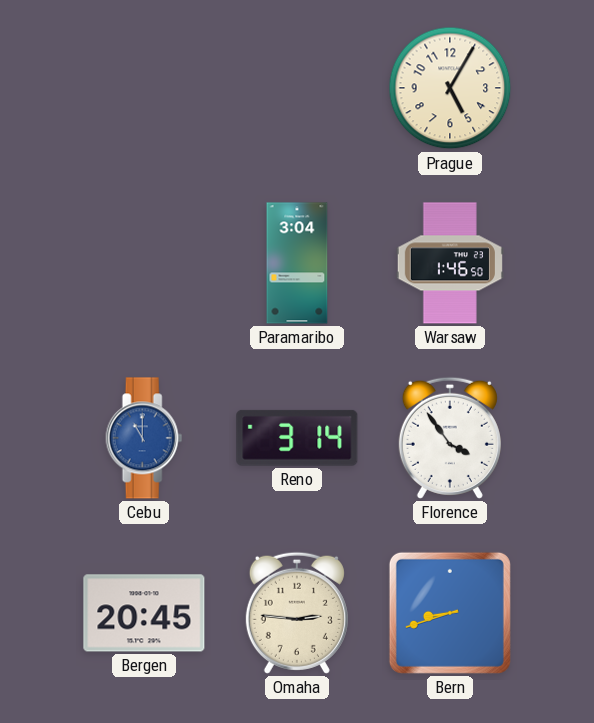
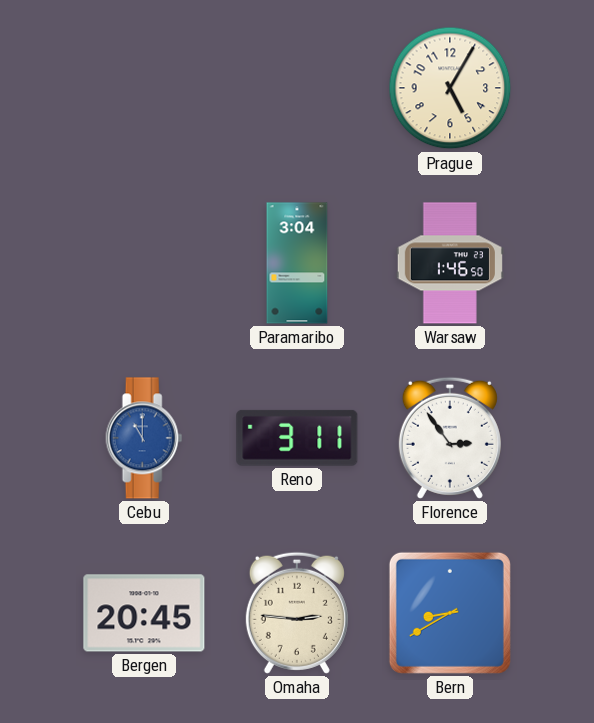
Reno: 3:14 -> 3:11 (297, 438)
Florence: 3:54 -> 2:54 (450, 438)
Bern: 8:42 -> 8:40 (450, 613)
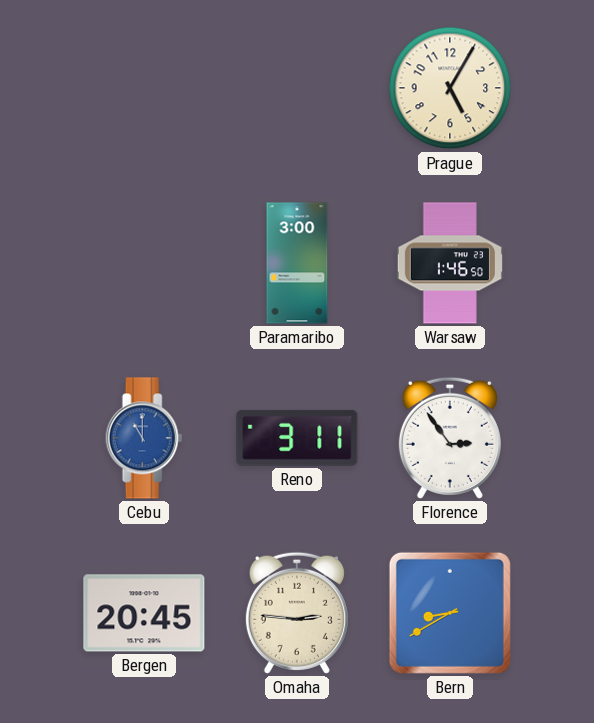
Paramaribo: 3:04 -> 3:00 (297, 263)
